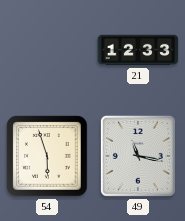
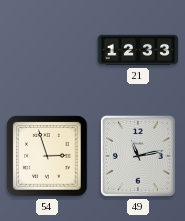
54: 5:57 -> 2:57 (47, 156)
49: 11:17 -> 11:13 (138, 156)
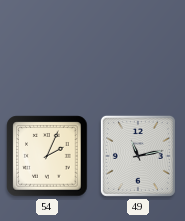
21: 12:33 -> none (138, 50)
54: 2:57 -> 2:04 (47, 156)
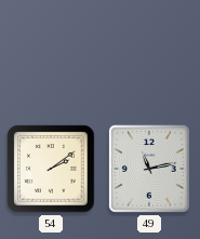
54: 2:04 -> 2:09 (51, 169)
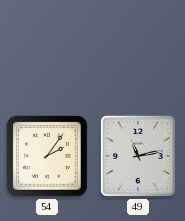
54: 2:09 -> 2:06 (47, 156)
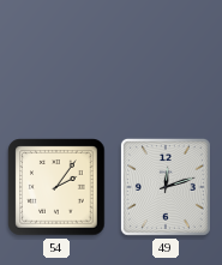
49: 11:13 -> 12:12 (166, 187)
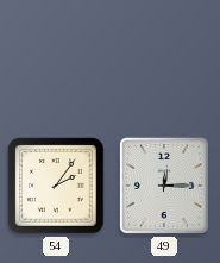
49: 12:12 -> 12:15 (164, 186)
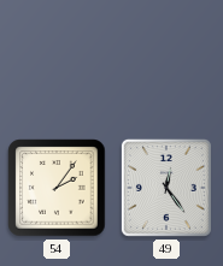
49: 12:15 -> 12:24 (166, 188)
